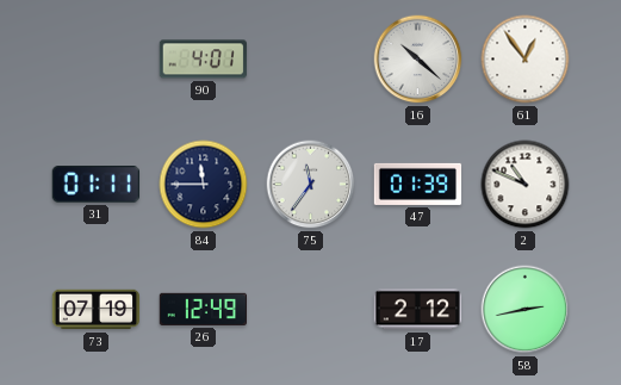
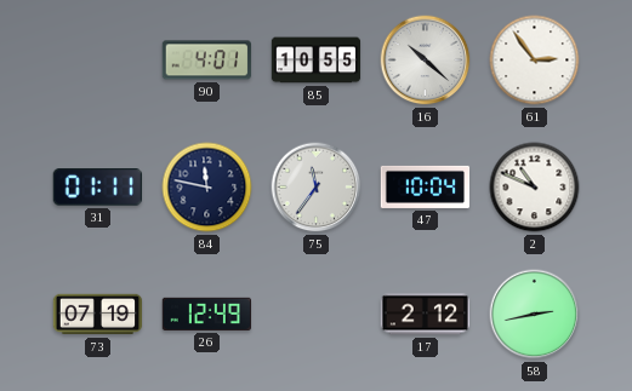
85: none -> 10:55 (317, 61)
61: 12:54 -> 2:54 (535, 61)
84: 11:45 -> 11:47 (207, 188)
47: 01:39 -> 10:04 (426, 186)
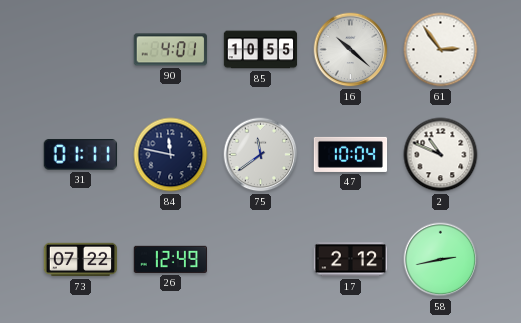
75: 11:36 -> 11:39 (261, 155)
73: 07:19 -> 07:22 (81, 260)
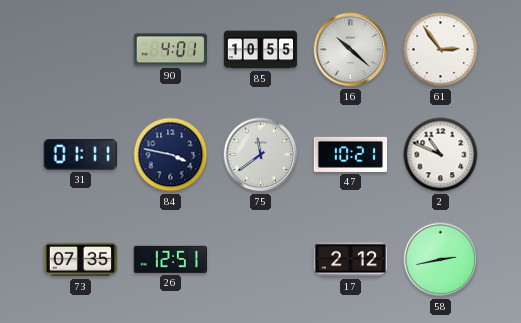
84: 11:47 -> 3:47 (171, 155)
47: 10:04 -> 10:21 (351, 154)
73: 07:22 -> 07:35 (81, 260)
26: 12:49 -> 12:51 (170, 259)
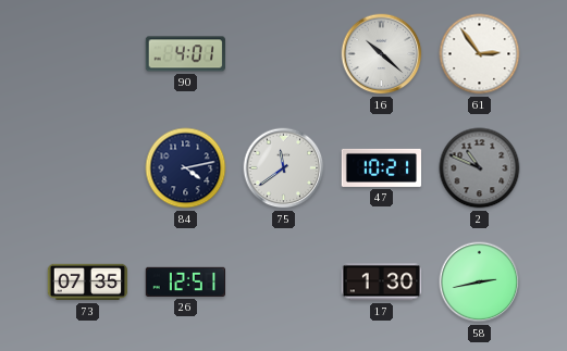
85: 10:55 -> none (261, 50)
31: 01:11 -> none (80, 155)
84: 3:47 -> 4:13 (186, 168)
2 dial: white -> grey (480, 168)
17: 2:12 -> 1:30 (382, 283)
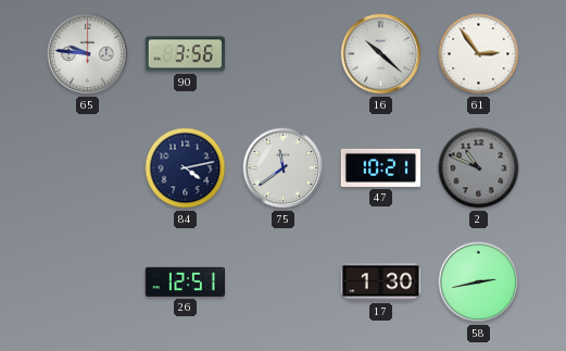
65: none -> 9:46 (88, 54)
90: 4:01 -> 3:56 (185, 54)
73: 07:35 -> none (88, 283)
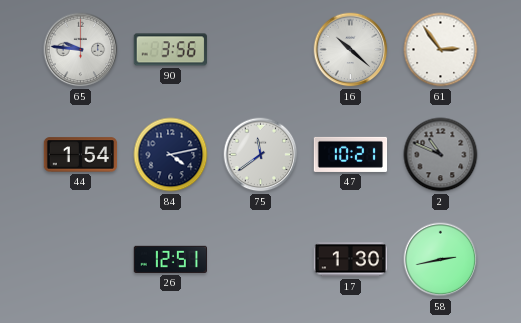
44: none -> 1:54 (81, 155)
